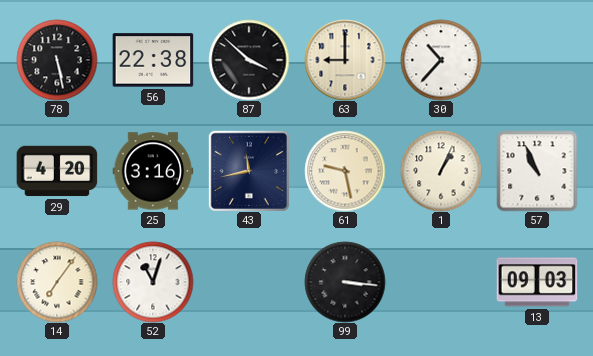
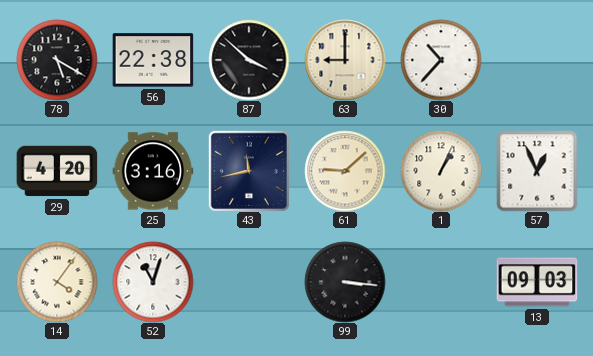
78: 5:28 -> 5:20 (57, 60)
61: 9:28 -> 9:08 (345, 171)
57: 10:56 -> 12:56 (537, 171)
14: 7:06 -> 4:06 (57, 282)
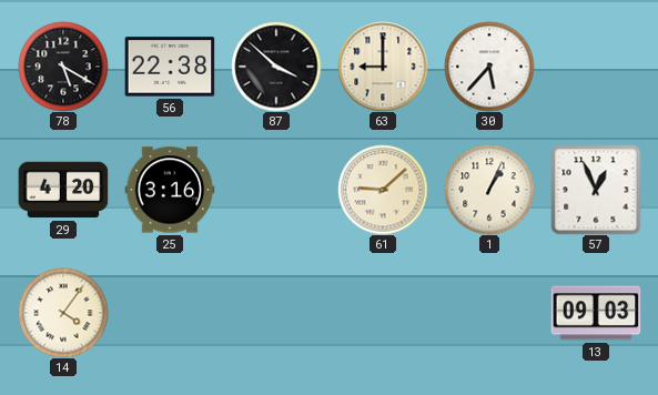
30: 10:37 -> 5:37 (489, 67)
43: 11:43 -> none (249, 171)
52: 11:03 -> none (153, 282)
99: 3:16 -> none (345, 282)
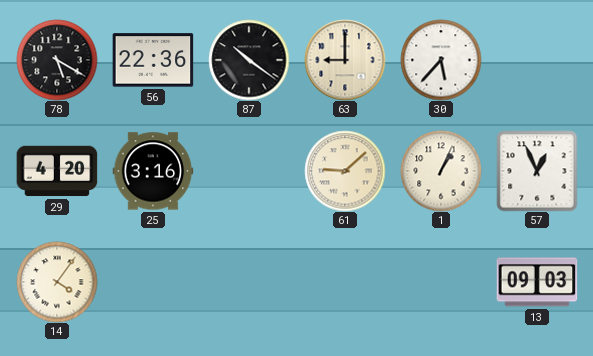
56: 22:38 -> 22:36 (153, 60)
87: 3:52 -> 10:21 (249, 60)
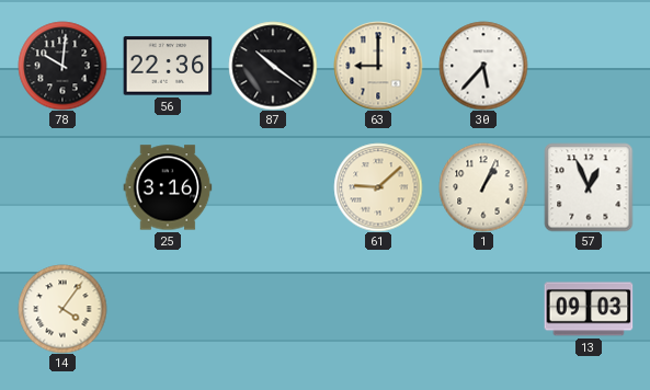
78: 5:20 -> 10:01 (62, 66)
29: 4:20 -> none (57, 171)
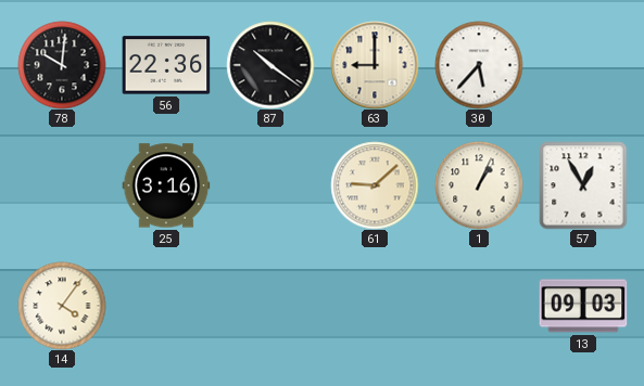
57: 12:56 -> 12:55 (583, 185)
